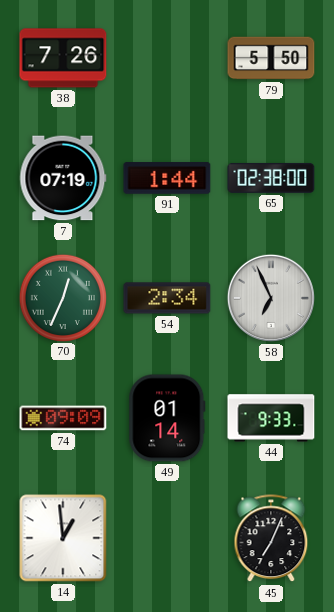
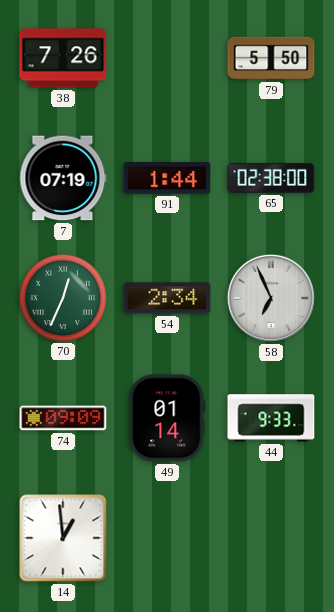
45: 7:04 -> none (271, 539)
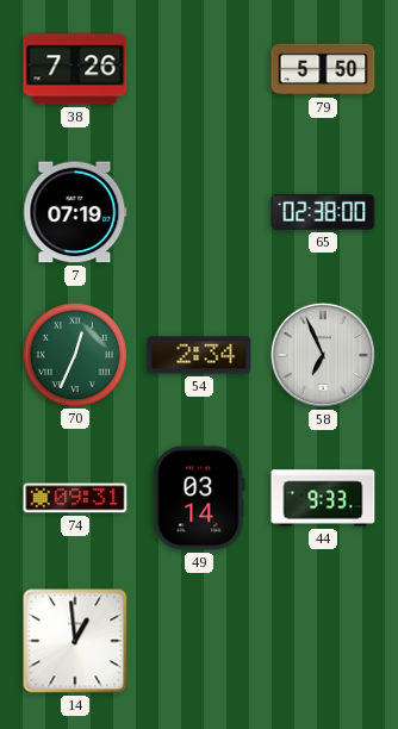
91: 1:44 -> none (167, 178)
74: 09:09 -> 09:31 (75, 498)
49: 01:14 -> 03:14 (199, 498)
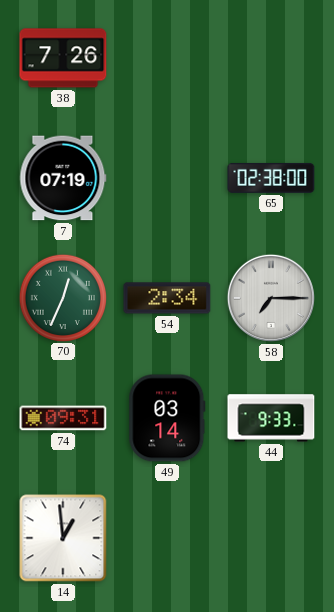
79: 5:50 -> none (323, 69)
58: 6:56 -> 7:15 (271, 298)
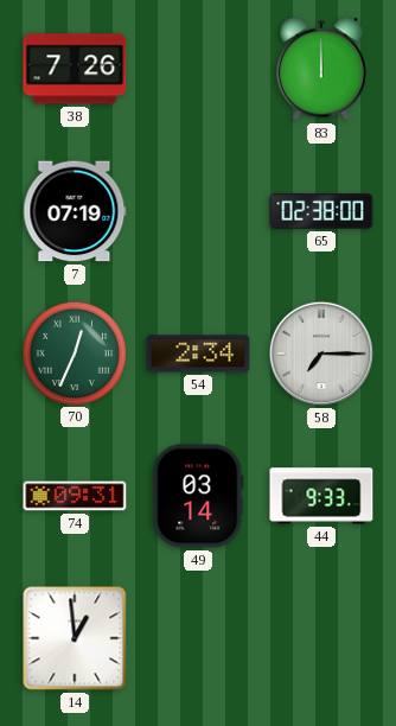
83: none -> 12:00 (322, 69)
